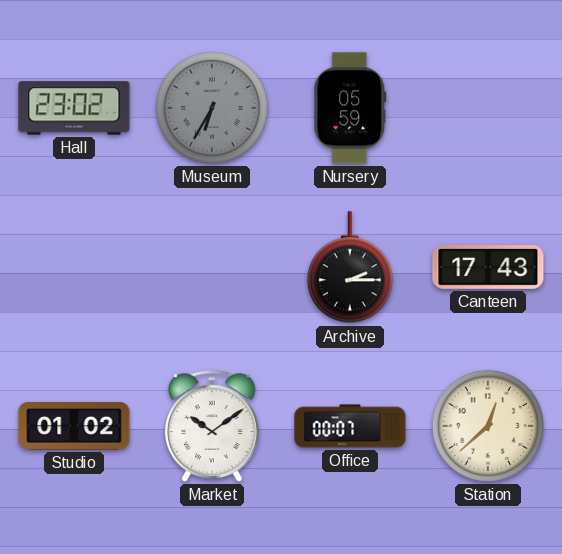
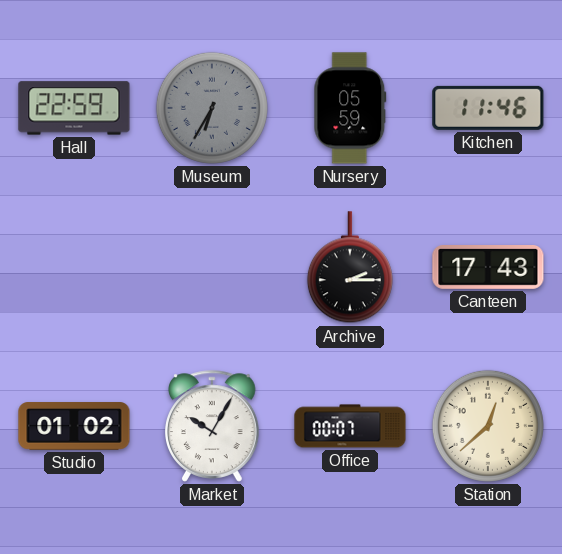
Hall: 23:02 -> 22:59 (74, 108)
Kitchen: none -> 11:46 (488, 108)
Market: 10:09 -> 10:05 (213, 426)
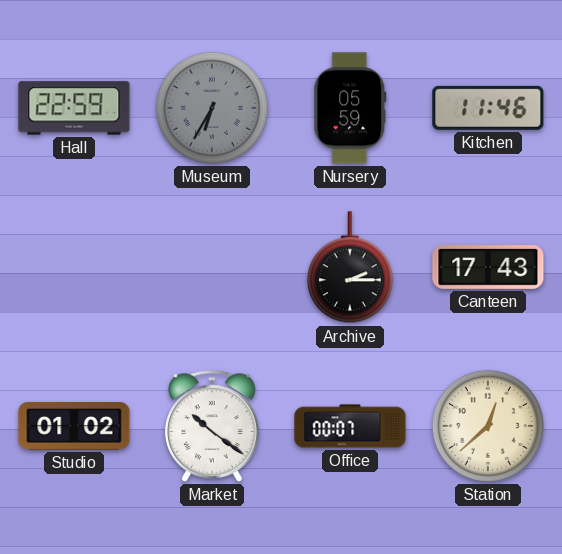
Market: 10:05 -> 10:21 (213, 426)
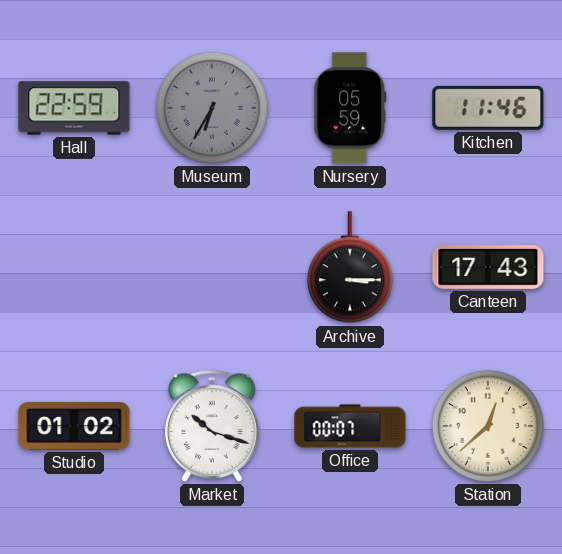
Archive: 2:15 -> 3:15 (350, 268)
Market: 10:21 -> 10:18 (213, 426)
